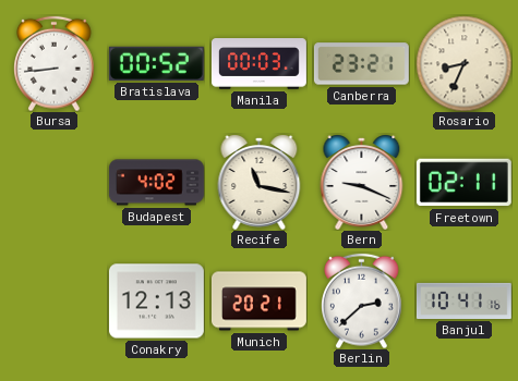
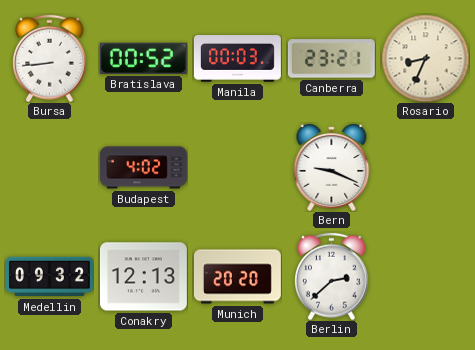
Recife: 11:17 -> none (260, 182)
Freetown: 02:11 -> none (463, 183)
Medellin: none -> 09:32 (49, 277)
Munich: 20:21 -> 20:20 (237, 277)
Banjul: 10:41 -> none (463, 300)
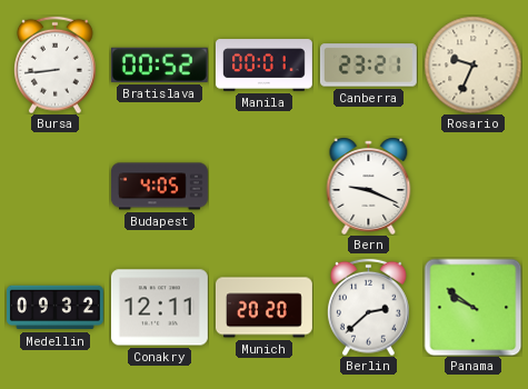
Manila: 00:03 -> 00:01 (265, 66)
Rosario: 8:34 -> 9:34 (472, 64)
Budapest: 4:02 -> 4:05 (159, 187)
Conakry: 12:13 -> 12:11 (159, 308)
Panama: none -> 9:51 (472, 307)
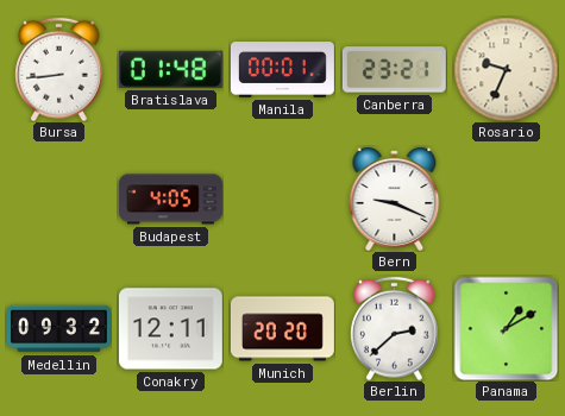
Bratislava: 00:52 -> 01:48 (170, 69)
Panama: 9:51 -> 1:10 (506, 328)
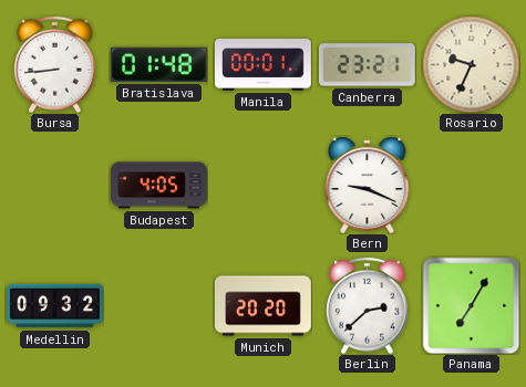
Conakry: 12:11 -> none (170, 329)
Panama: 1:10 -> 7:05 (471, 305)
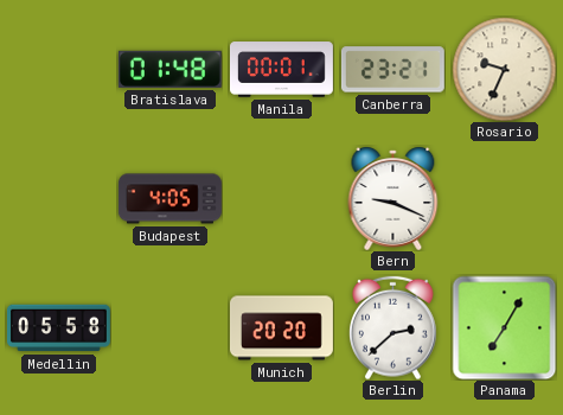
Bursa: 8:44 -> none (55, 64)
Medellin: 09:32 -> 05:58 (58, 328)
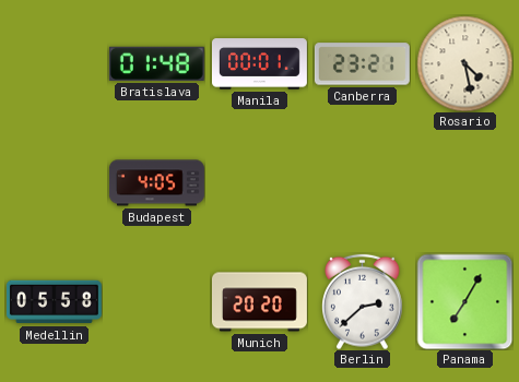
Rosario: 9:34 -> 4:28 (464, 63)
Bern: 9:19 -> none (394, 198)
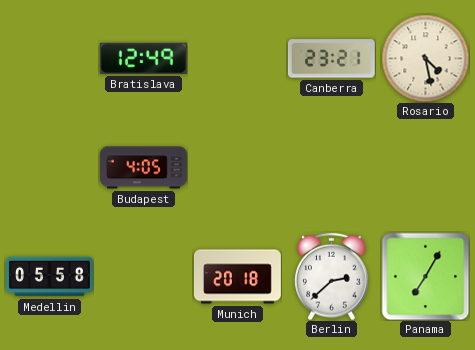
Bratislava: 01:48 -> 12:49 (143, 58)
Manila: 00:01 -> none (260, 64)
Munich: 20:20 -> 20:18 (237, 277)
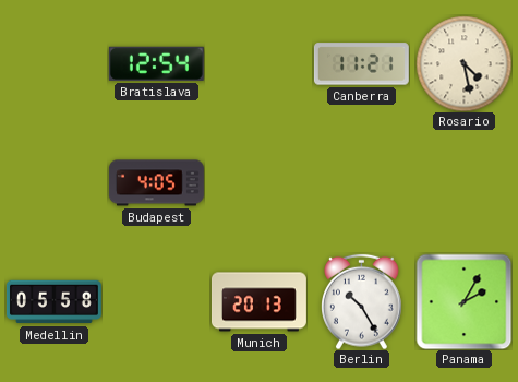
Bratislava: 12:49 -> 12:54 (156, 63)
Canberra: 23:21 -> 11:21 (361, 64)
Munich: 20:18 -> 20:13 (258, 302)
Berlin: 2:38 -> 10:25 (362, 301)
Panama: 7:05 -> 2:05 (463, 301)
